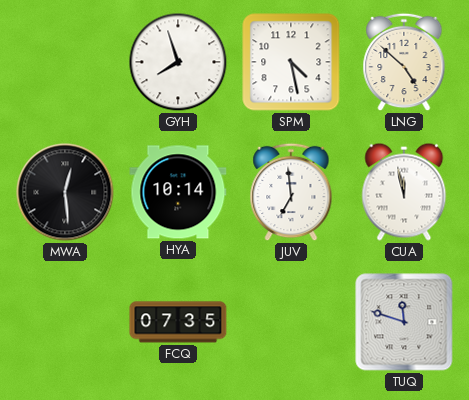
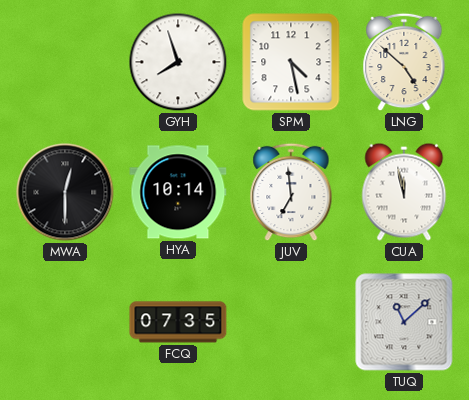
MWA: 12:29 -> 12:30 (65, 192)
TUQ: 11:48 -> 11:08 (404, 322)
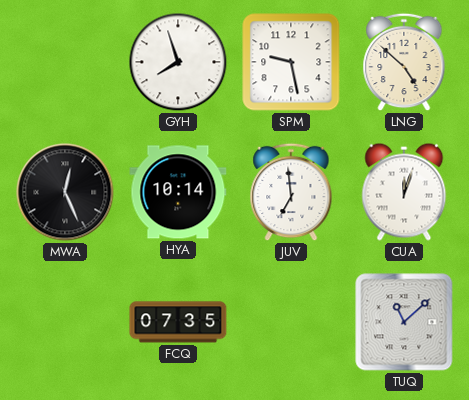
SPM: 4:28 -> 9:28 (291, 62)
MWA: 12:30 -> 12:26 (65, 192)
CUA: 11:58 -> 12:03 (404, 192)
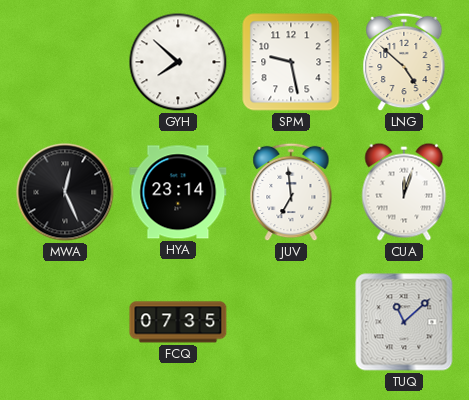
GYH: 7:57 -> 7:52 (178, 62)
HYA: 10:14 -> 23:14 (178, 192)
